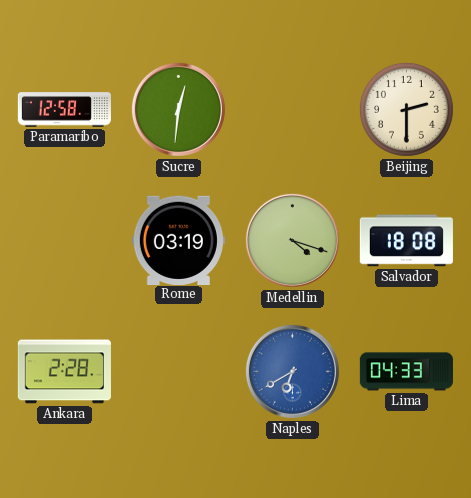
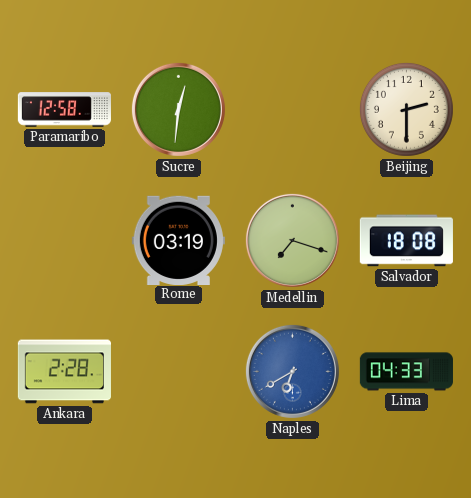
Medellin: 4:18 -> 7:18 (292, 240)
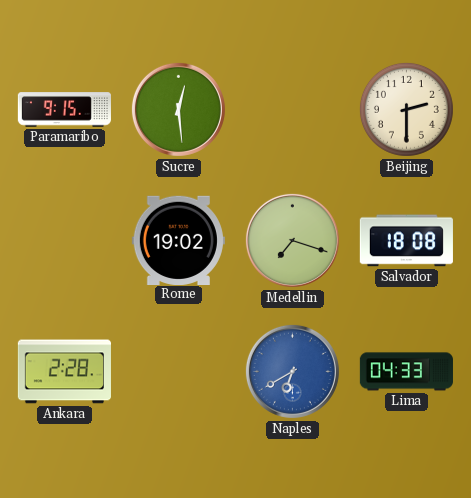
Paramaribo: 12:58 -> 9:15 (64, 110)
Sucre: 12:31 -> 12:29 (178, 109)
Rome: 03:19 -> 19:02 (178, 240)
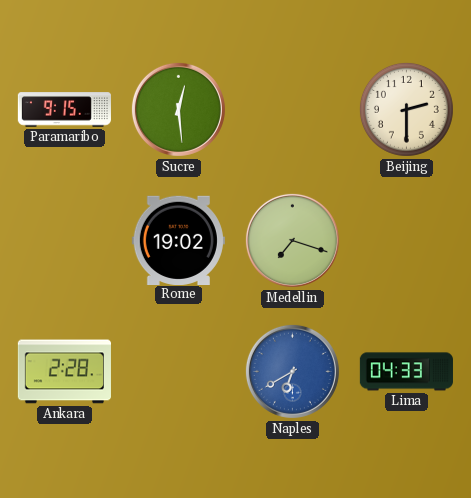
Salvador: 18:08 -> none (406, 241)
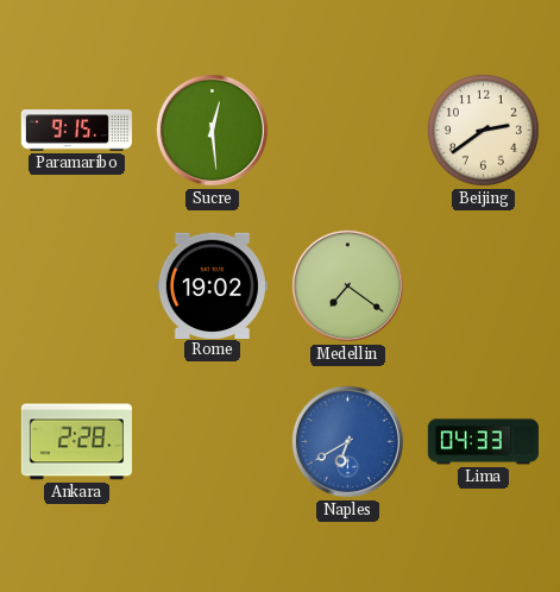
Beijing: 2:30 -> 2:39 (483, 130)
Medellin: 7:18 -> 7:21 (347, 285)
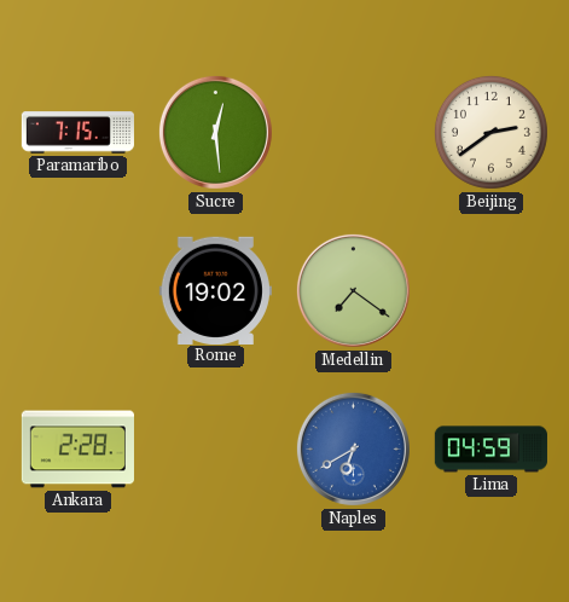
Paramaribo: 9:15 -> 7:15 (77, 133)
Lima: 04:33 -> 04:59 (490, 450)
